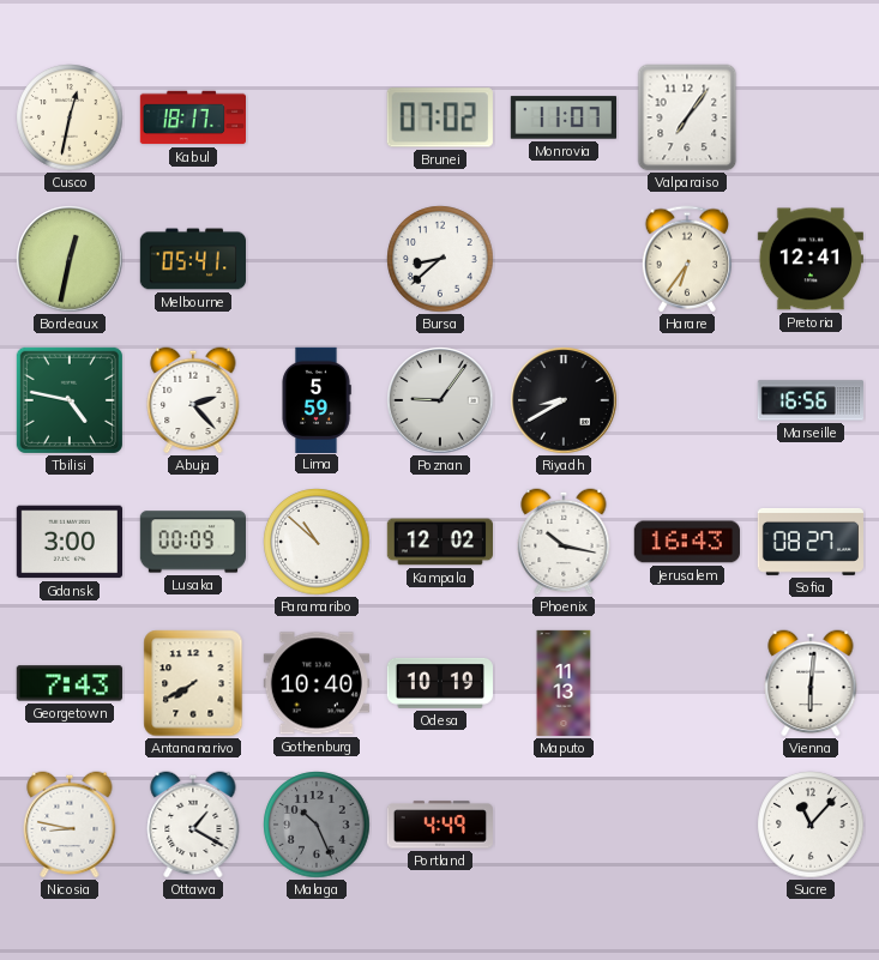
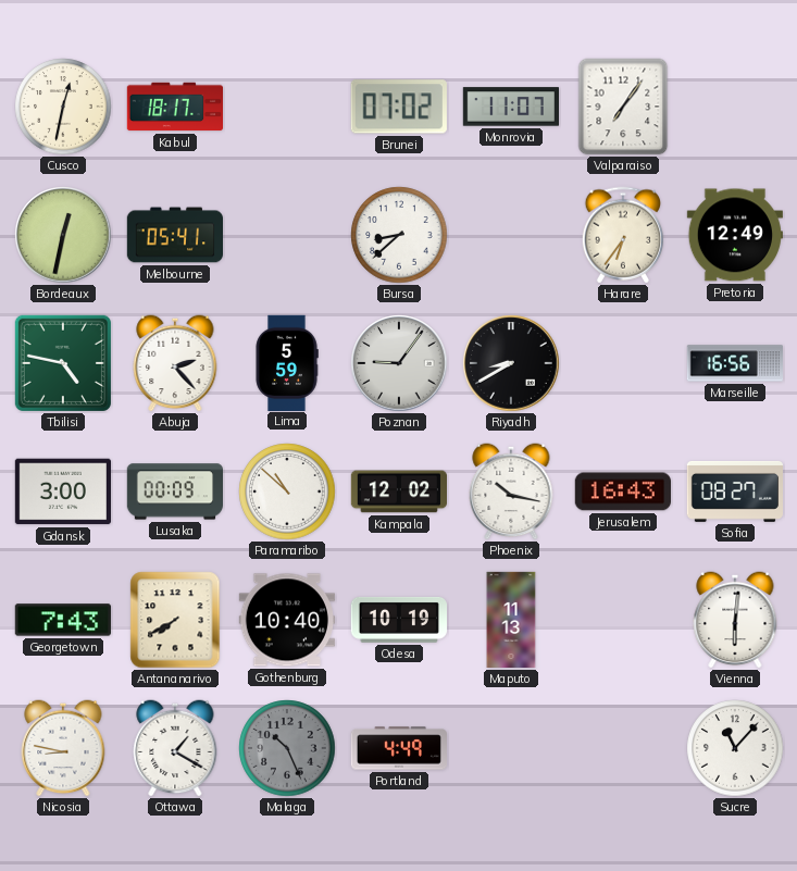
Pretoria: 12:41 -> 12:49 (734, 235)
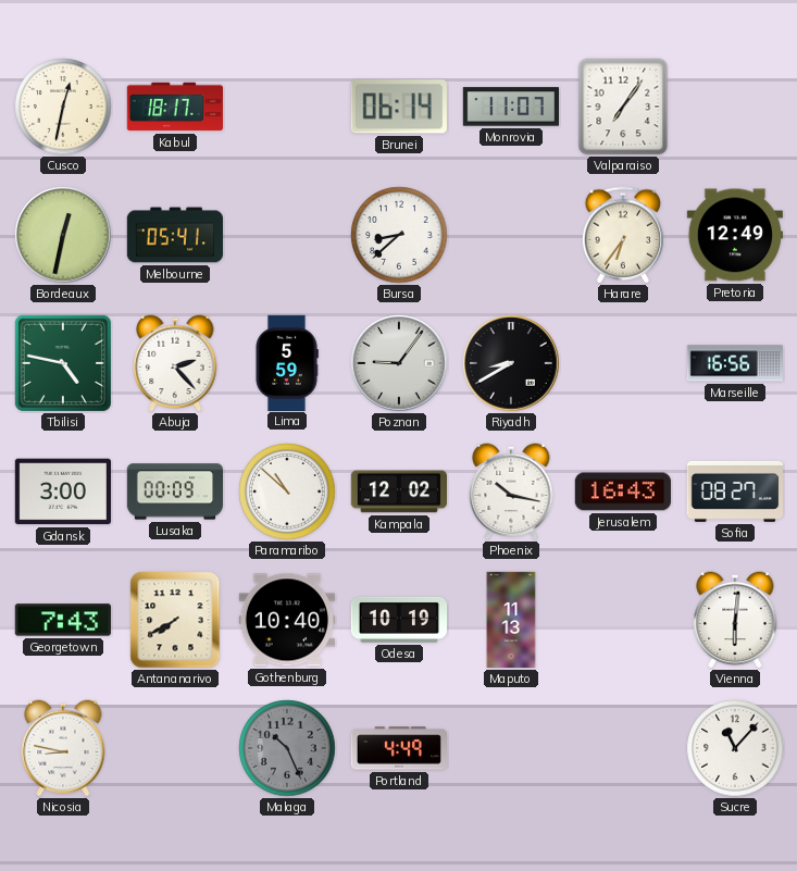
Brunei: 07:02 -> 06:14 (399, 107)
Ottawa: 1:20 -> none (175, 748)
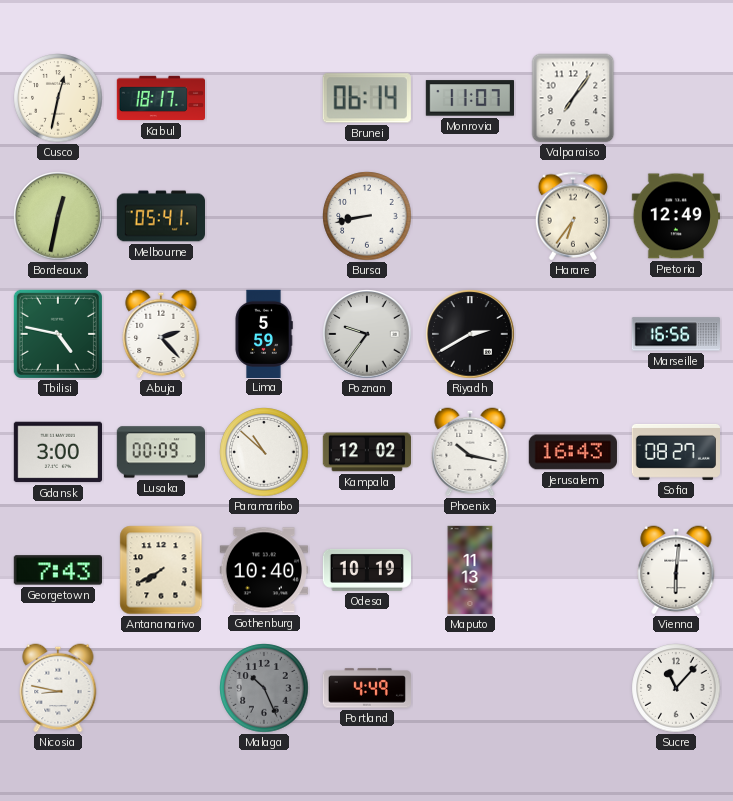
Bursa: 8:38 -> 8:43 (367, 216)
Poznan: 9:06 -> 9:36 (367, 334)
Riyadh: 8:40 -> 2:40 (470, 334)
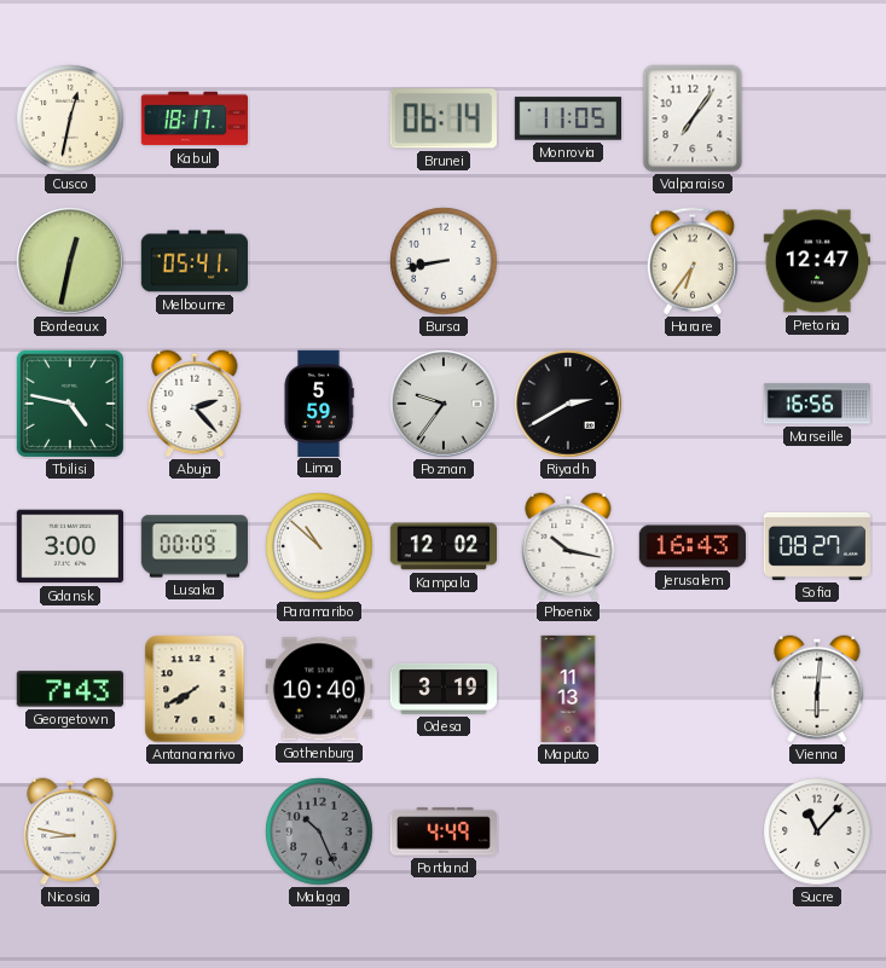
Monrovia: 11:07 -> 11:05 (567, 118)
Pretoria: 12:49 -> 12:47 (816, 261)
Odesa: 10:19 -> 3:19 (442, 689)
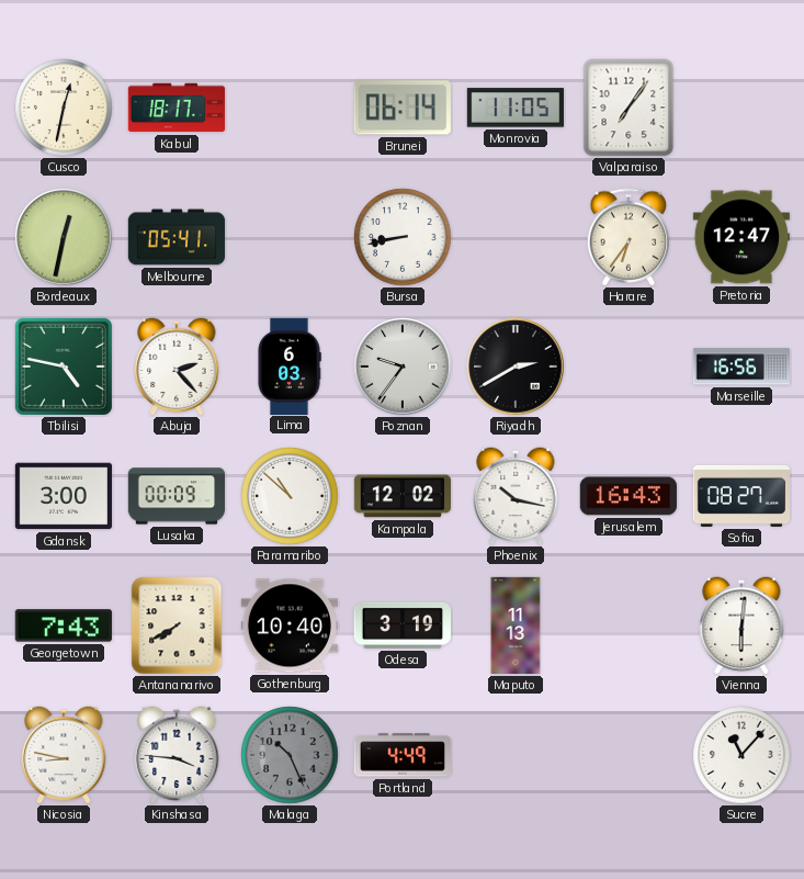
Lima: 5:59 -> 6:03 (290, 365)
Kinshasa: none -> 3:46 (177, 755)
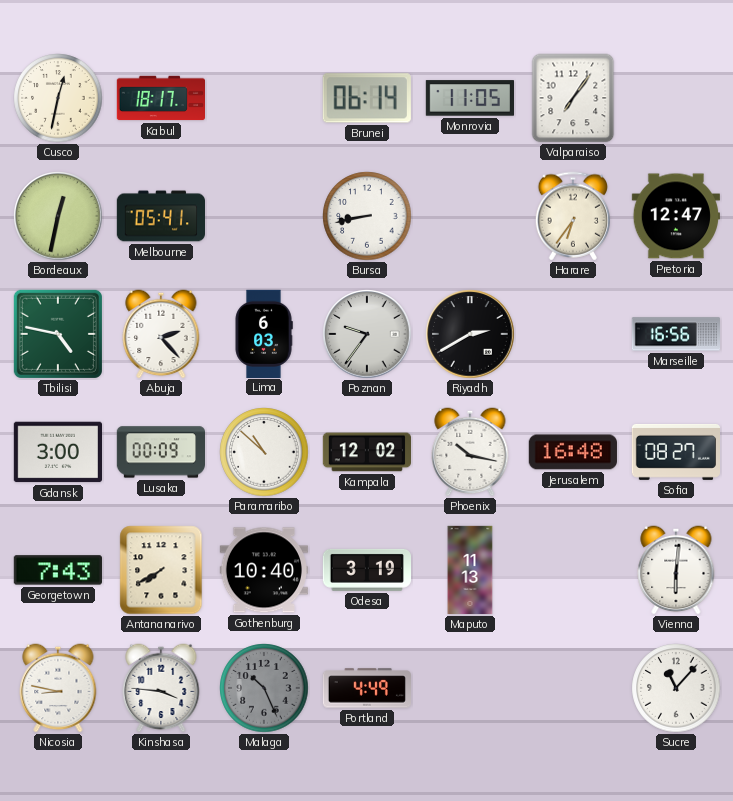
Jerusalem: 16:43 -> 16:48 (573, 452)
